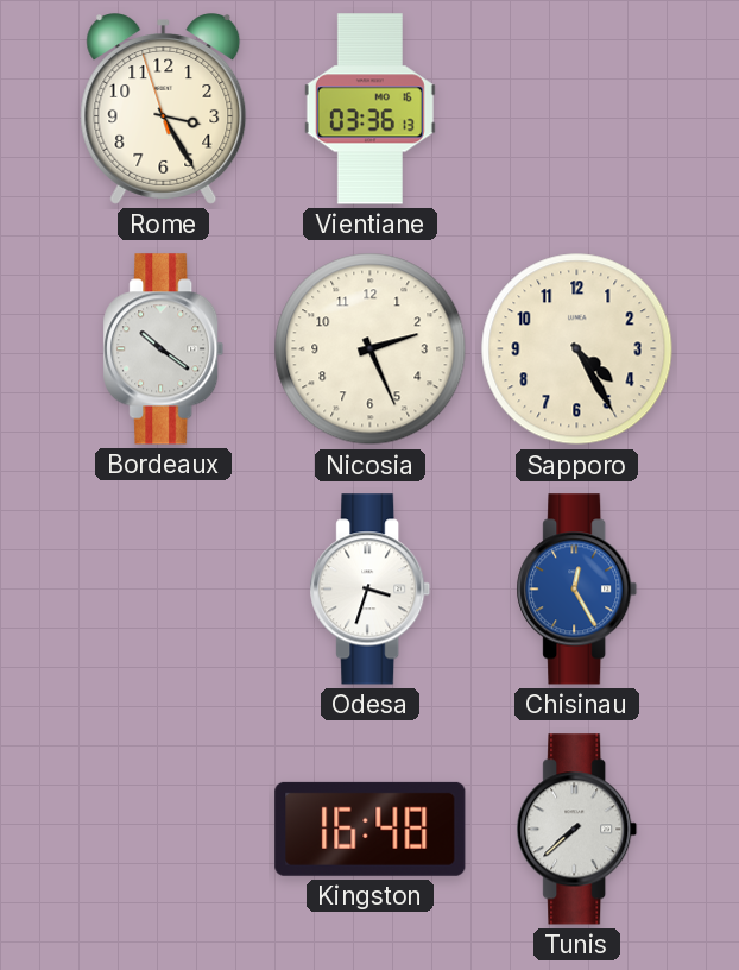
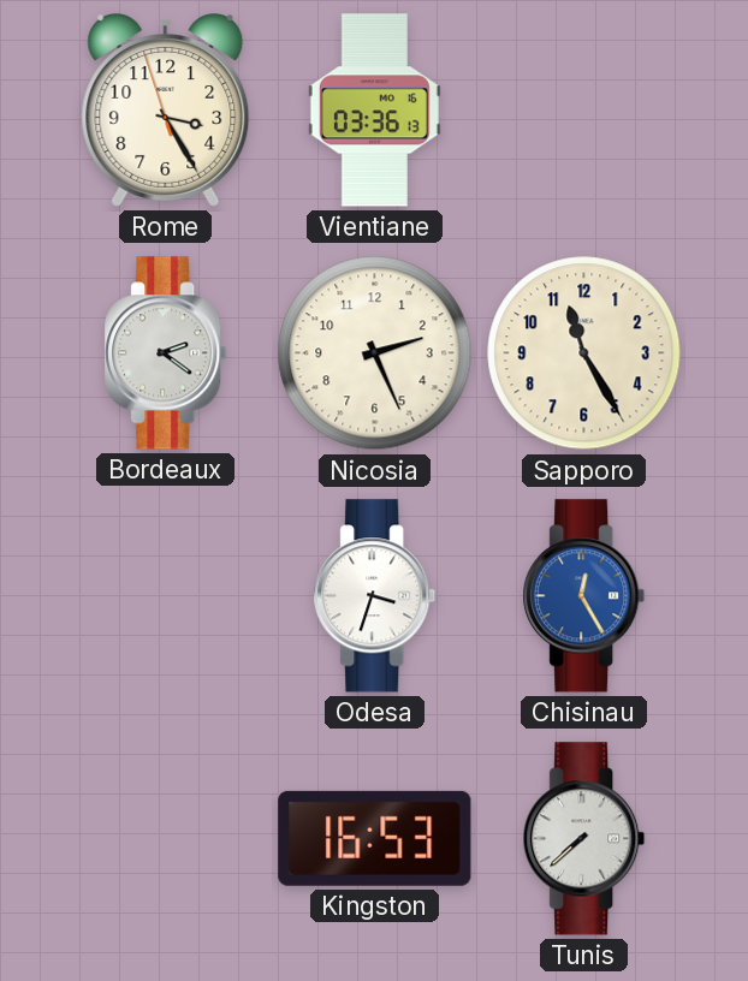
Bordeaux: 10:21 -> 2:21 (166, 353)
Sapporo: 4:25 -> 11:25 (584, 353)
Kingston: 16:48 -> 16:53 (375, 838)
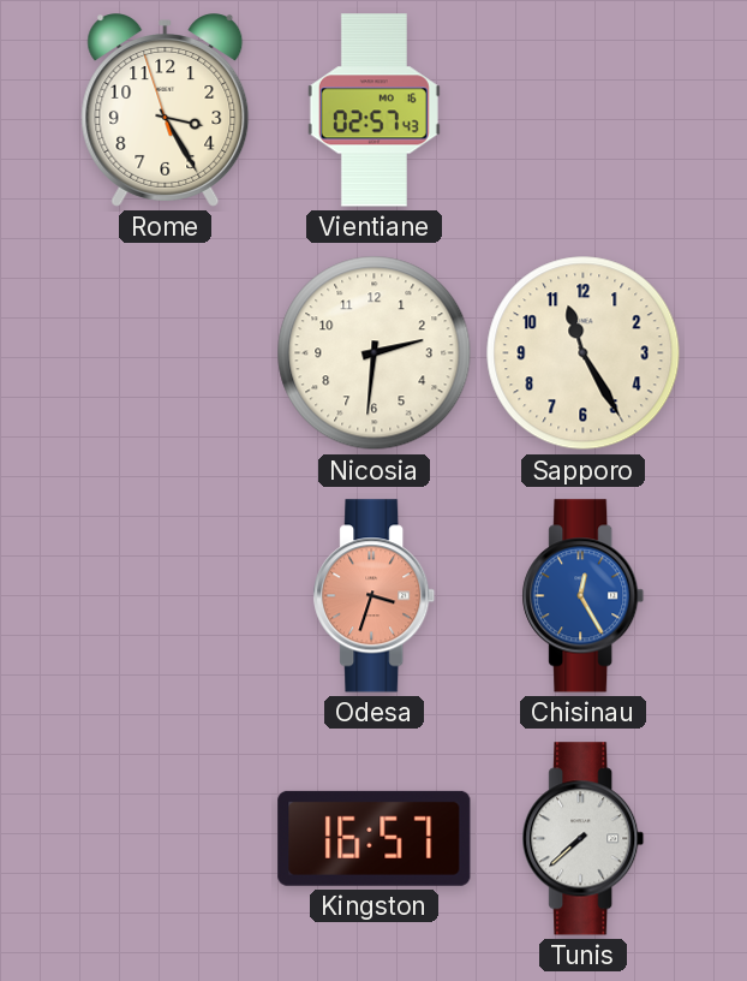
Vientiane: 03:36 -> 02:57 (374, 111)
Bordeaux: 2:21 -> none (166, 353)
Nicosia: 2:26 -> 2:31 (375, 353)
Odesa dial: white -> salmon (375, 596)
Kingston: 16:53 -> 16:57 (375, 838)
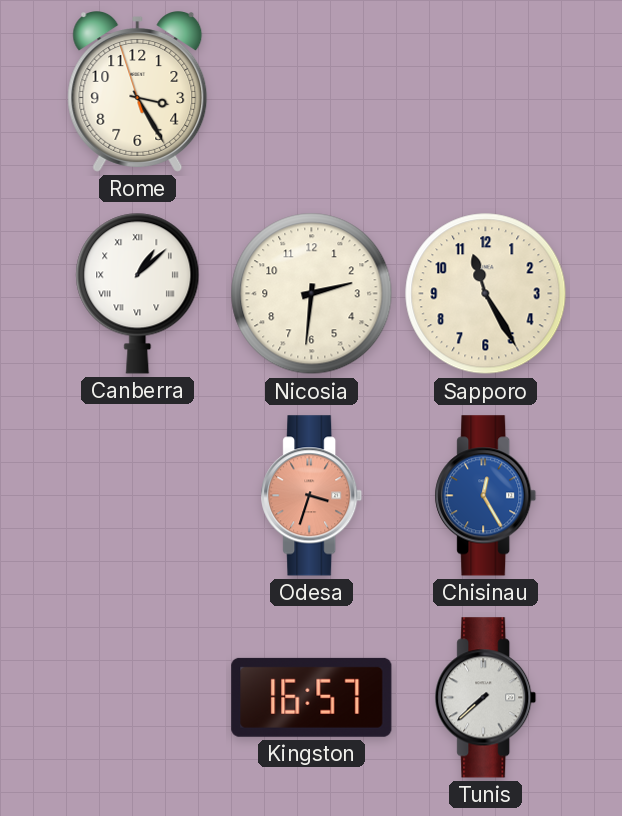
Vientiane: 02:57 -> none (374, 111)
Canberra: none -> 1:08 (138, 293)
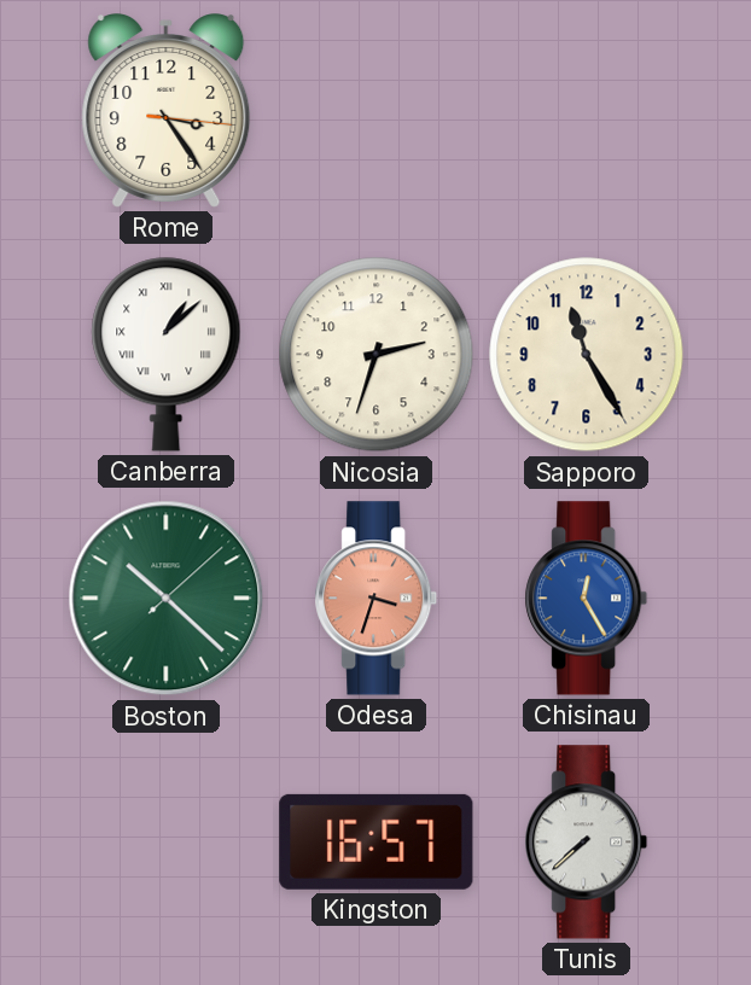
Rome: 3:24:57 -> 3:24:16 (167, 111)
Nicosia: 2:31 -> 2:33 (377, 355)
Boston: none -> 10:22 (167, 599)
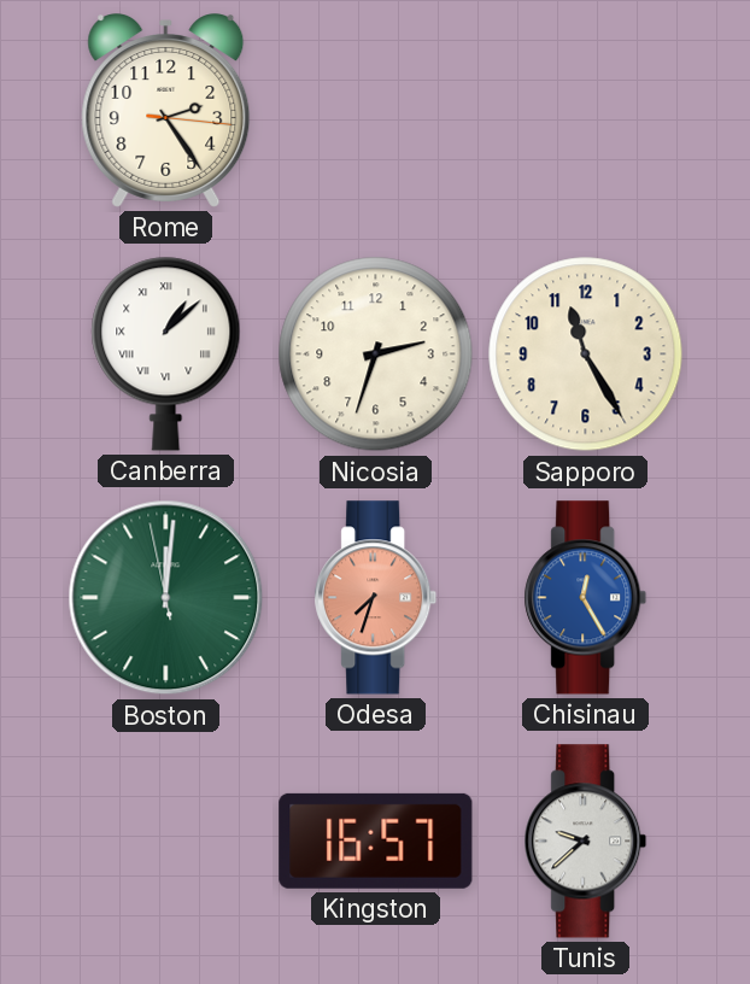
Rome: 3:24 -> 2:24 (166, 111)
Boston: 10:22 -> 12:00 (166, 598)
Odesa: 3:33 -> 7:33 (376, 598)
Tunis: 7:38 -> 9:38 (586, 842)
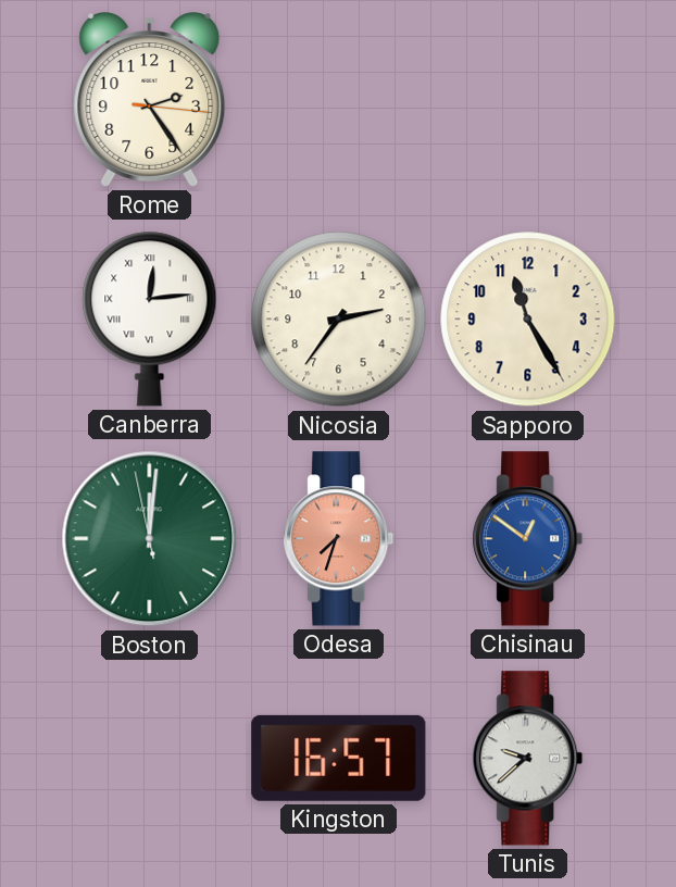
Canberra: 1:08 -> 12:14 (150, 318)
Nicosia: 2:33 -> 2:36 (339, 320)
Chisinau: 12:25 -> 12:51 (528, 539)
